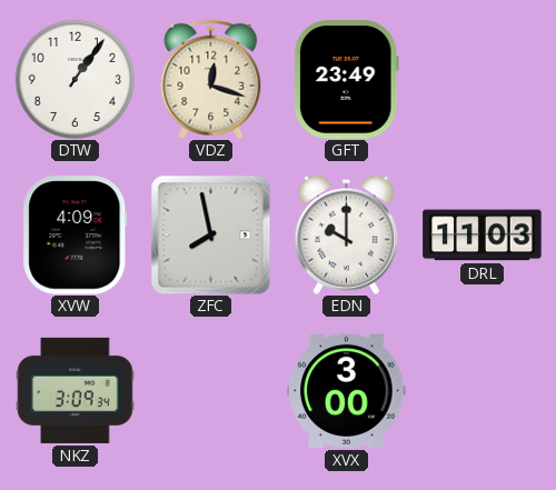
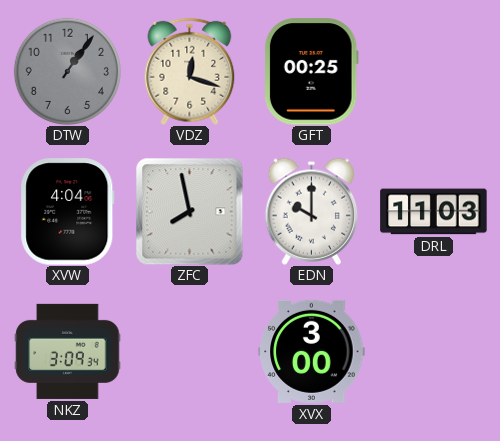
DTW dial: white -> grey (67, 71)
GFT: 23:49 -> 00:25 (311, 72)
XVW: 4:09 -> 4:04 (68, 212)
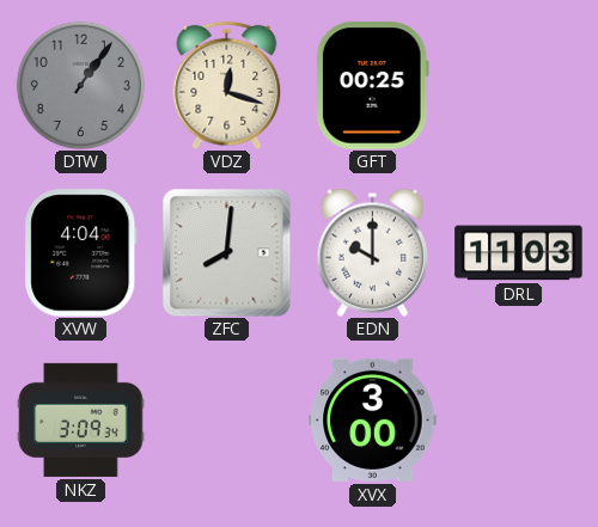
ZFC: 7:58 -> 8:01 (226, 252)
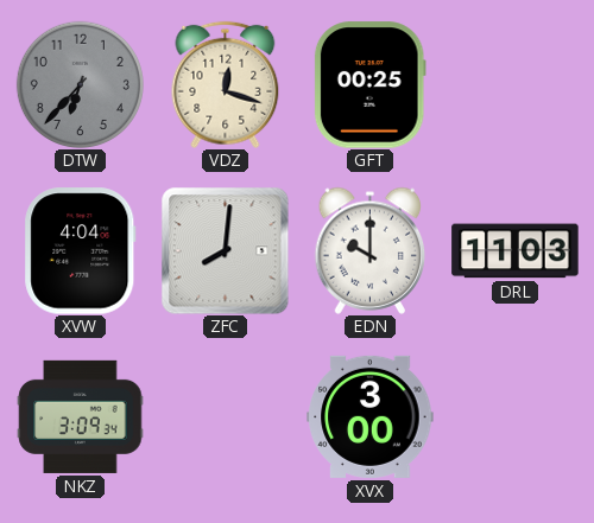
DTW: 1:06 -> 6:37 (80, 84)
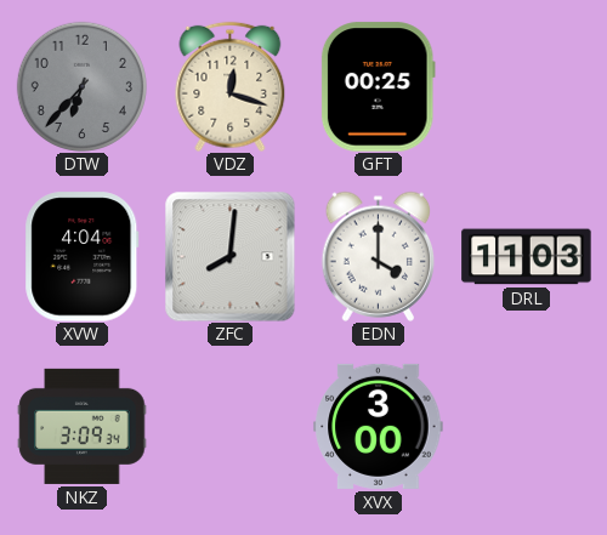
EDN: 10:00 -> 4:00 (379, 256)
